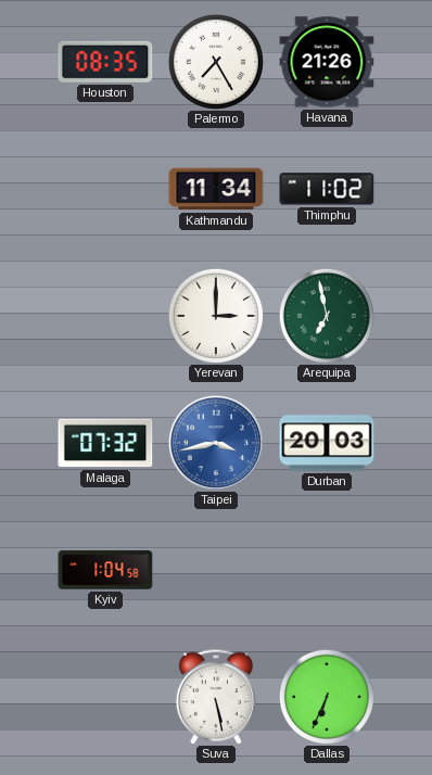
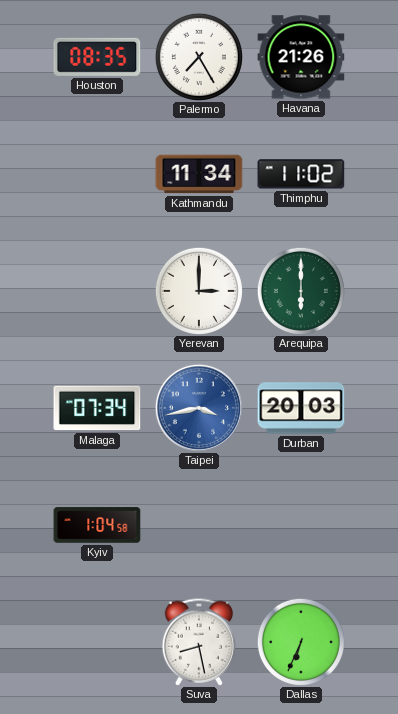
Arequipa: 6:58 -> 6:00 (301, 291)
Malaga: 07:32 -> 07:34 (97, 408)
Suva: 5:28 -> 8:28 (199, 642)
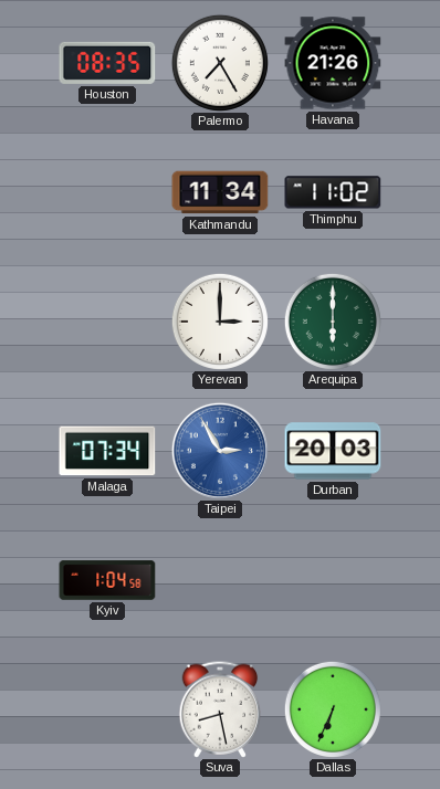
Taipei: 3:43 -> 2:55 (220, 451)
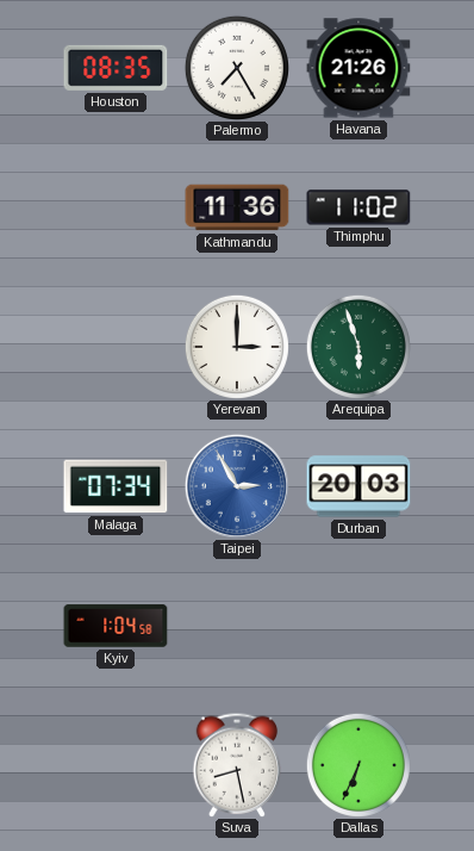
Kathmandu: 11:34 -> 11:36 (237, 207)
Arequipa: 6:00 -> 5:57 (358, 347)
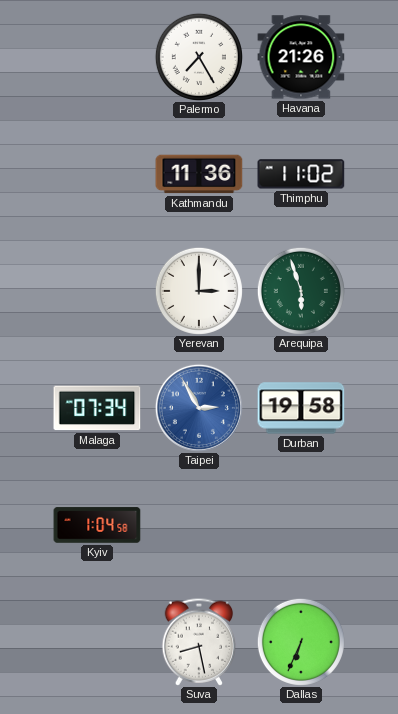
Houston: 08:35 -> none (116, 68)
Durban: 20:03 -> 19:58 (301, 408)
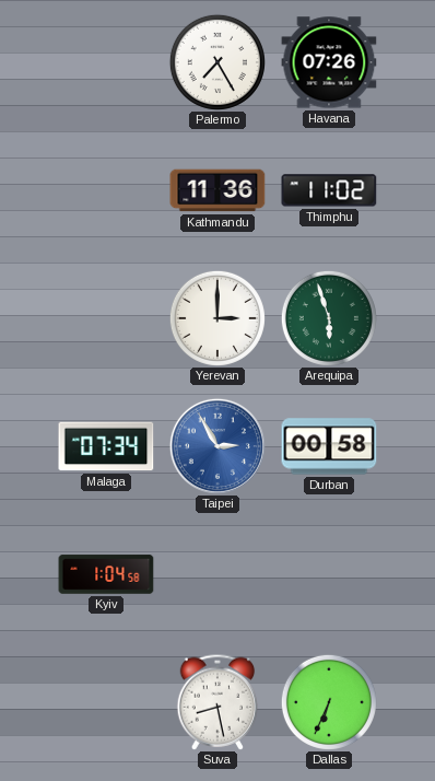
Havana: 21:26 -> 07:26 (329, 62)
Durban: 19:58 -> 00:58 (329, 446)
